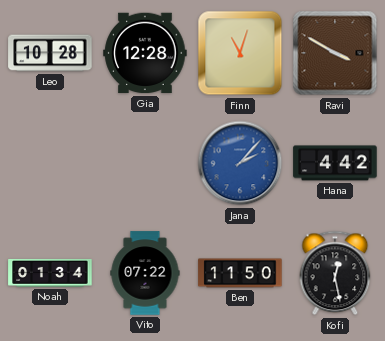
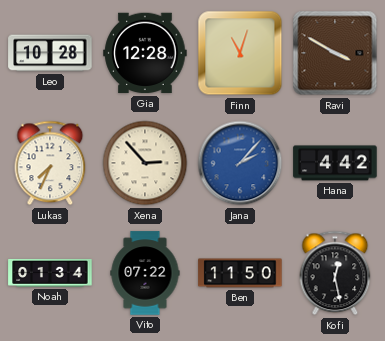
Lukas: none -> 7:34 (50, 163)
Xena: none -> 2:53 (145, 163)
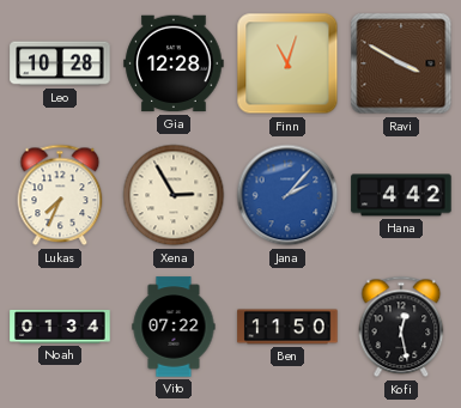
Xena: 2:53 -> 2:55 (174, 195)
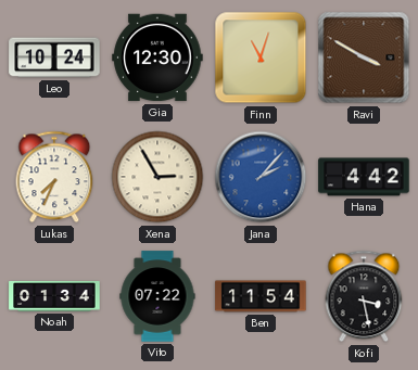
Leo: 10:28 -> 10:24 (54, 58)
Gia: 12:28 -> 12:30 (157, 58)
Ben: 11:50 -> 11:54 (261, 296)
Kofi: 12:28 -> 3:28 (364, 296)
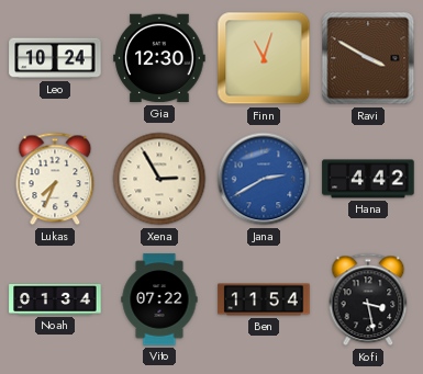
Jana: 2:07 -> 2:40 (264, 179)
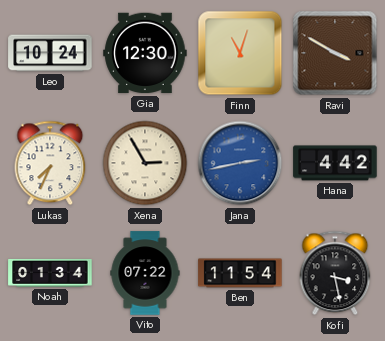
Jana: 2:40 -> 2:43 (240, 163)
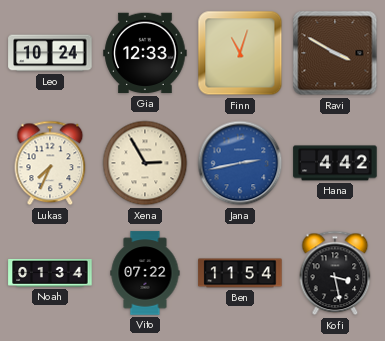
Gia: 12:30 -> 12:33 (145, 53)
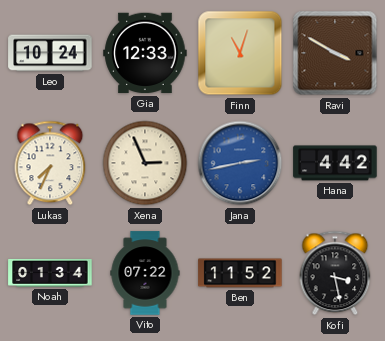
Xena: 2:55 -> 2:56 (145, 163)
Ben: 11:54 -> 11:52 (240, 273)
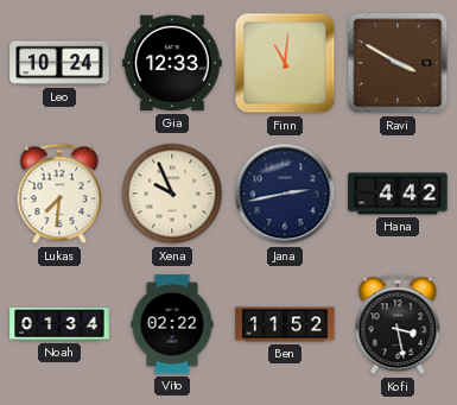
Finn: 11:03 -> 11:01 (285, 63)
Lukas: 7:34 -> 7:31 (59, 194)
Xena: 2:56 -> 9:56 (172, 194)
Jana dial: blue -> navy (285, 194)
Vito: 07:22 -> 02:22 (172, 324)
